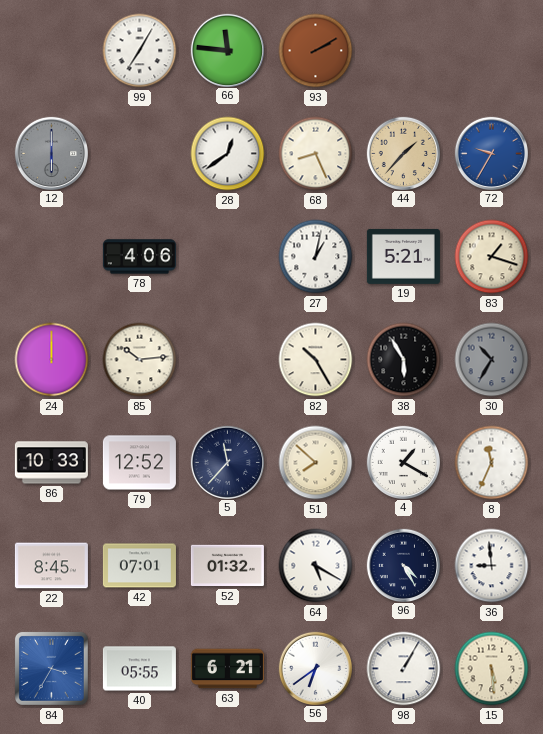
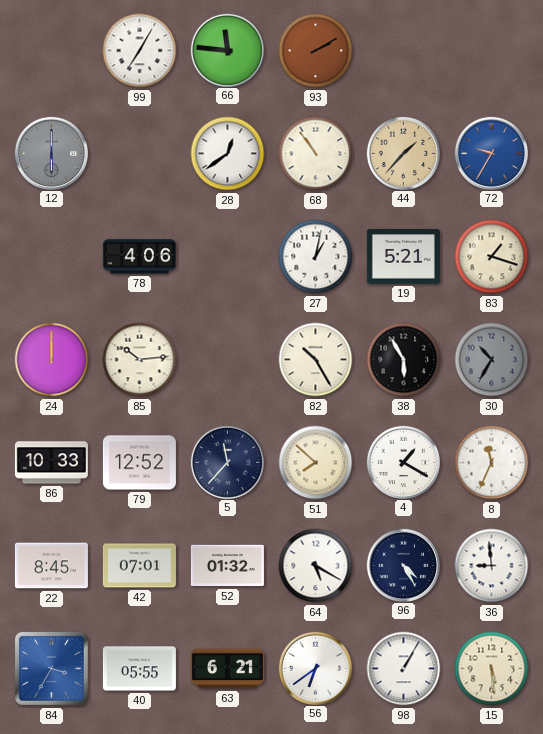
68: 8:26 -> 10:54 (316, 154)
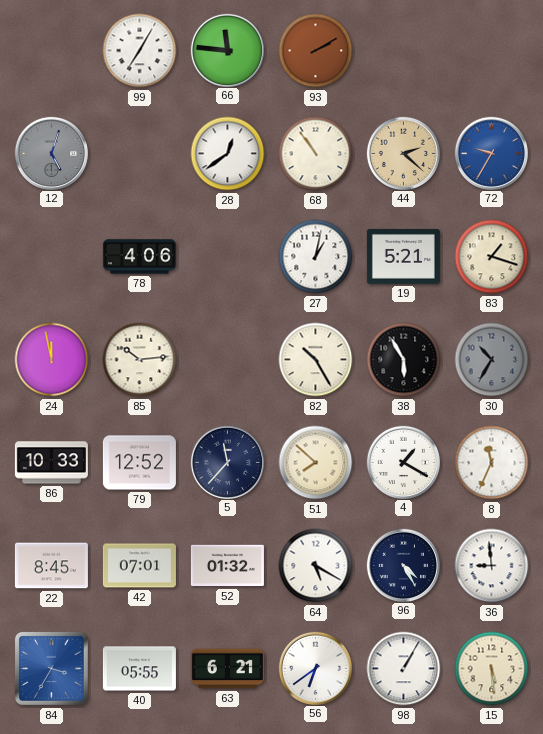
12: 6:00 -> 5:03 (51, 153)
44: 1:37 -> 2:22 (403, 153)
24: 12:00 -> 11:58 (52, 360)
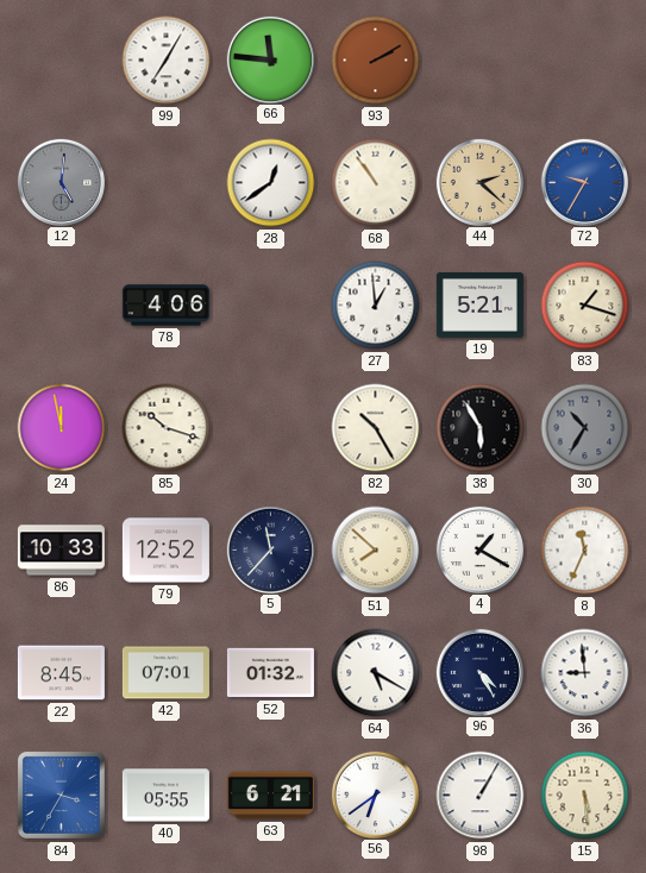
12: 5:03 -> 5:01 (61, 182)
27: 1:02 -> 12:59 (376, 306)
85: 10:14 -> 10:18 (167, 428)
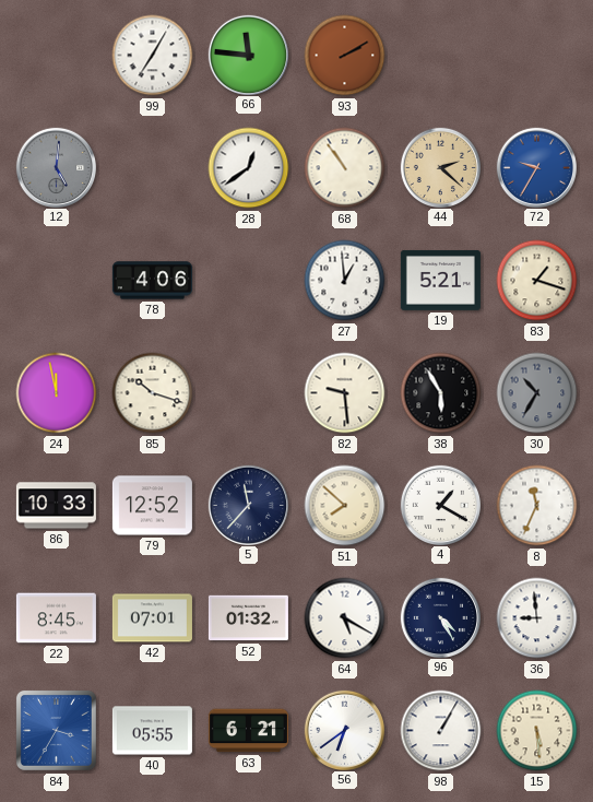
82: 10:25 -> 9:29 (345, 393)
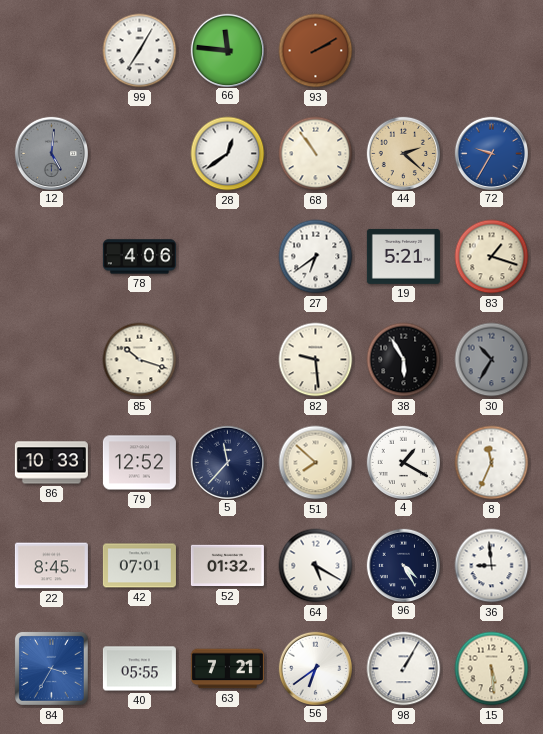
27: 12:59 -> 6:39 (316, 257)
24: 11:58 -> none (57, 393)
63: 6:21 -> 7:21 (227, 669)
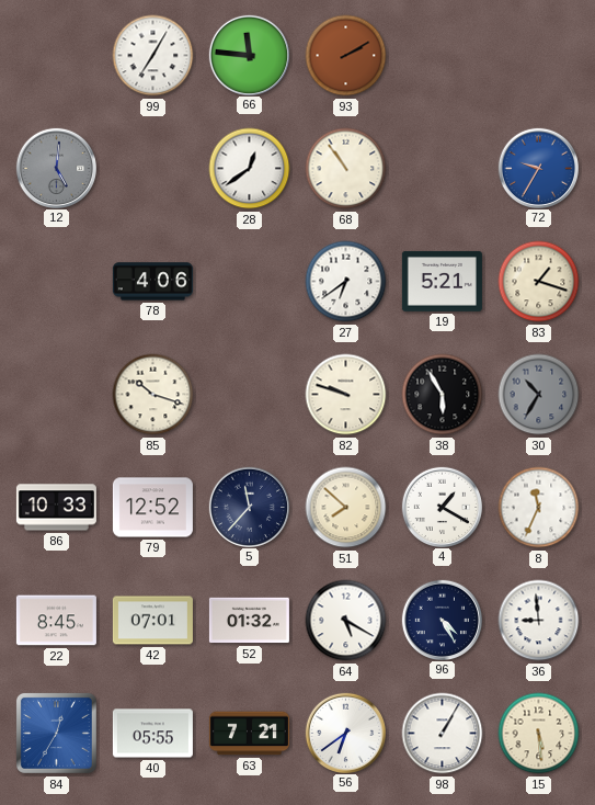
44: 2:22 -> none (403, 153)
82: 9:29 -> 9:48 (346, 395)
84: 3:35 -> 12:35 (56, 733)
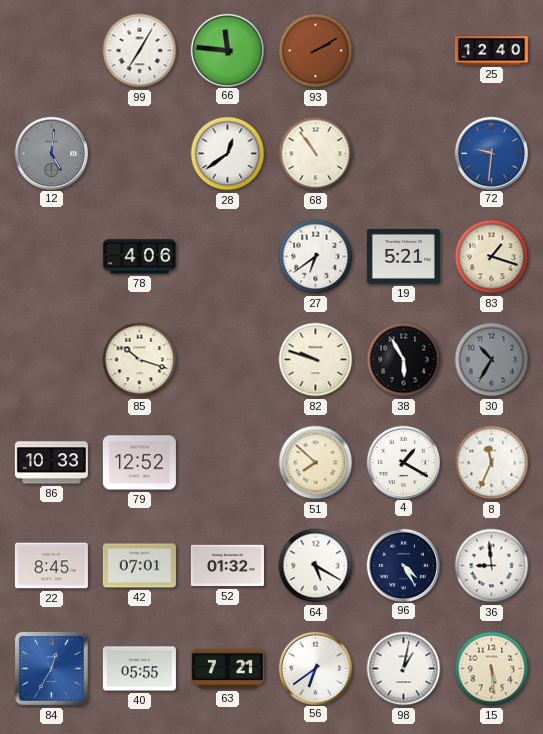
25: none -> 12:40 (491, 51)
72: 9:35 -> 9:31 (491, 153)
5: 11:37 -> none (249, 507)
98: 1:05 -> 1:02 (404, 669)
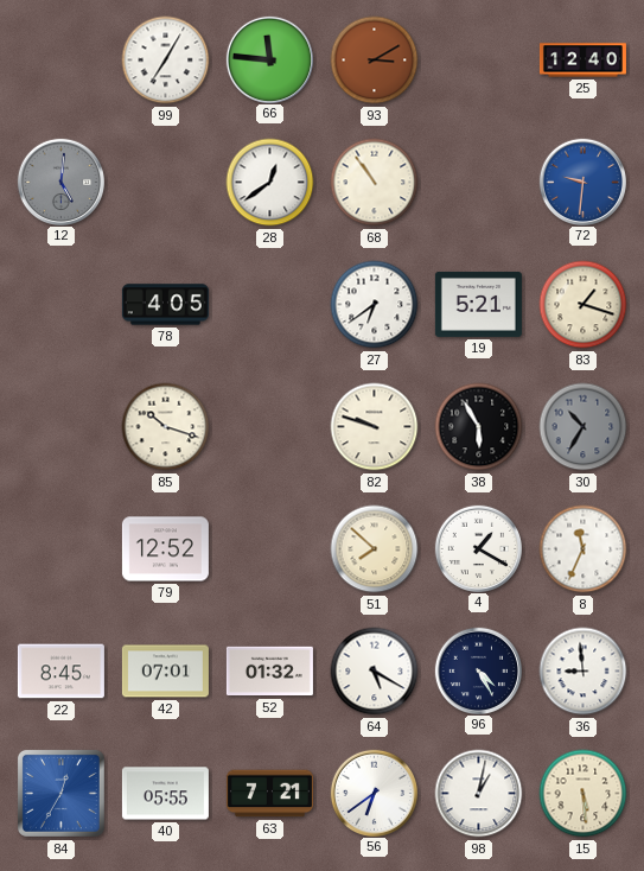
93: 2:10 -> 3:10 (375, 61)
78: 4:06 -> 4:05 (165, 305)
86: 10:33 -> none (51, 463)
